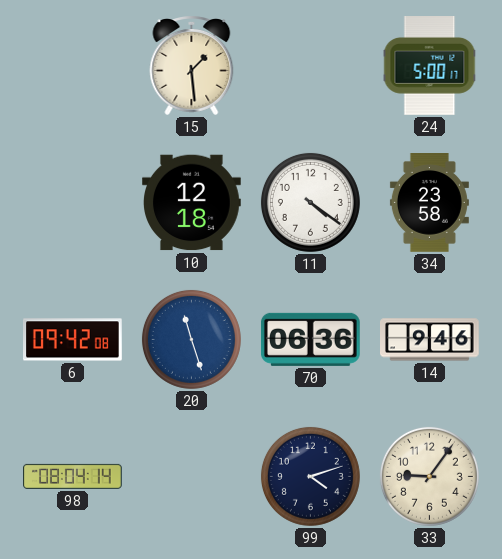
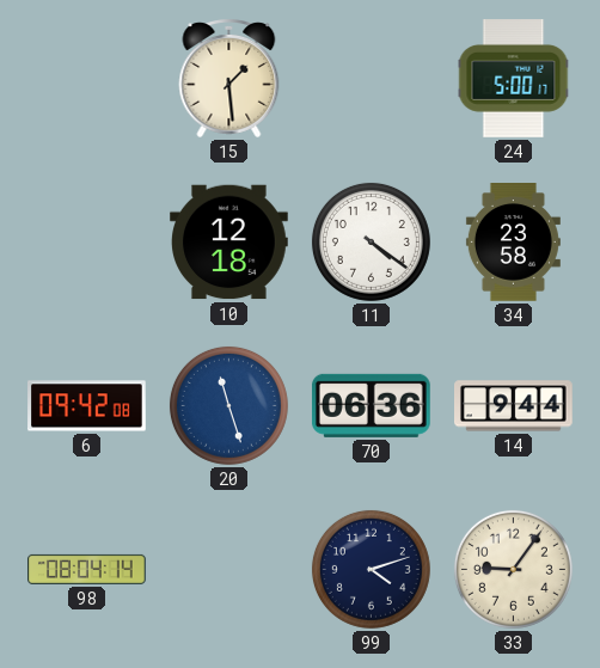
14: 9:46 -> 9:44 (514, 406)
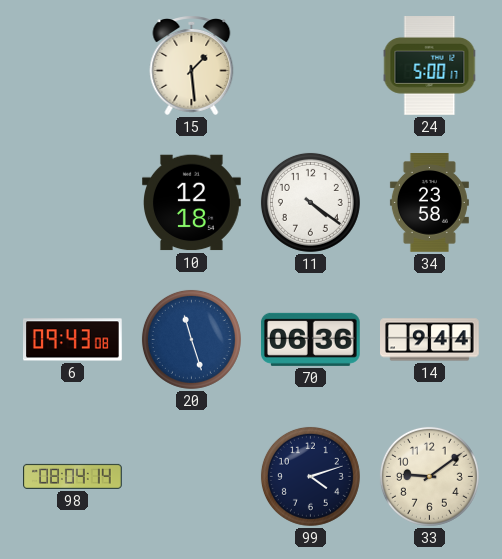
6: 09:42 -> 09:43 (73, 340)
33: 9:06 -> 9:09 (429, 476)
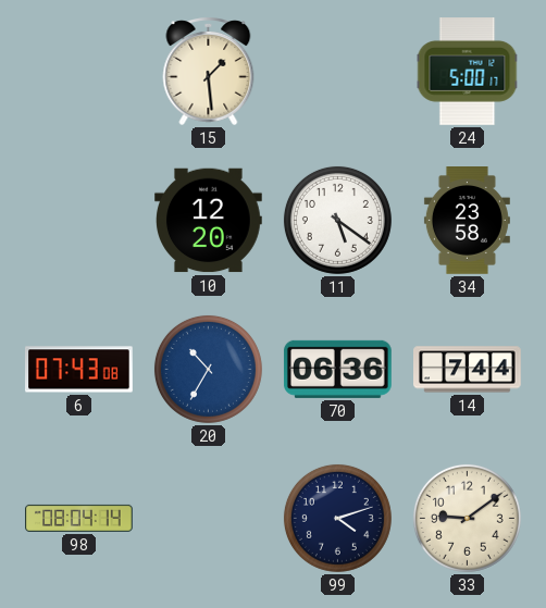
10: 12:18 -> 12:20 (209, 221)
11: 4:21 -> 5:21 (337, 220)
6: 09:43 -> 07:43 (79, 370)
20: 11:27 -> 10:35 (208, 369)
14: 9:44 -> 7:44 (468, 370)
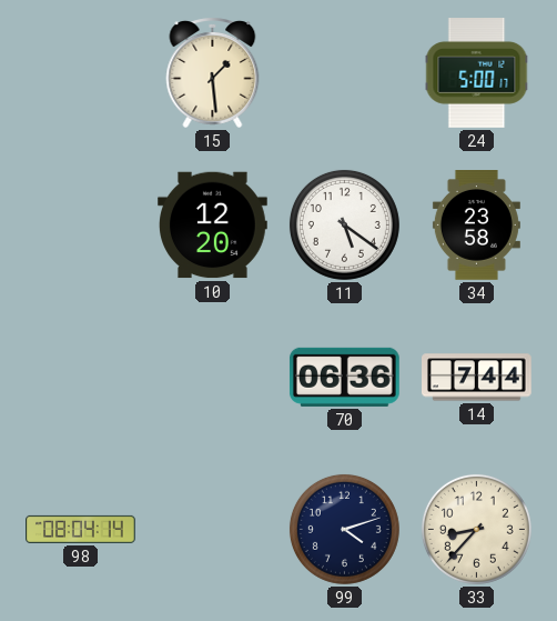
6: 07:43 -> none (79, 370)
20: 10:35 -> none (208, 369)
33: 9:09 -> 8:37 (476, 529)
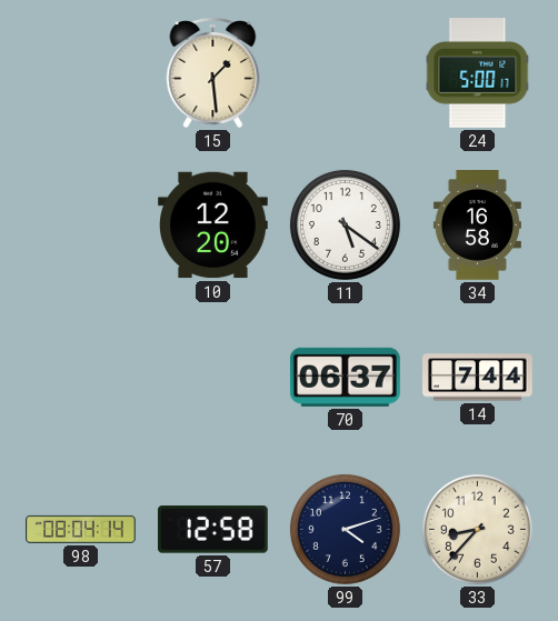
34: 23:58 -> 16:58 (477, 226)
70: 06:36 -> 06:37 (345, 377)
57: none -> 12:58 (212, 530)
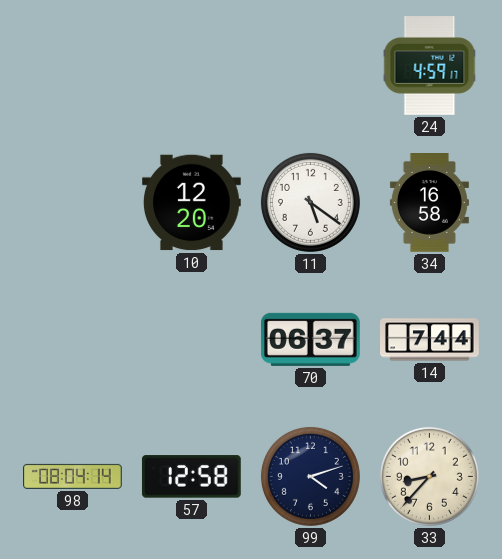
15: 1:29 -> none (213, 73)
24: 5:00 -> 4:59 (430, 66)
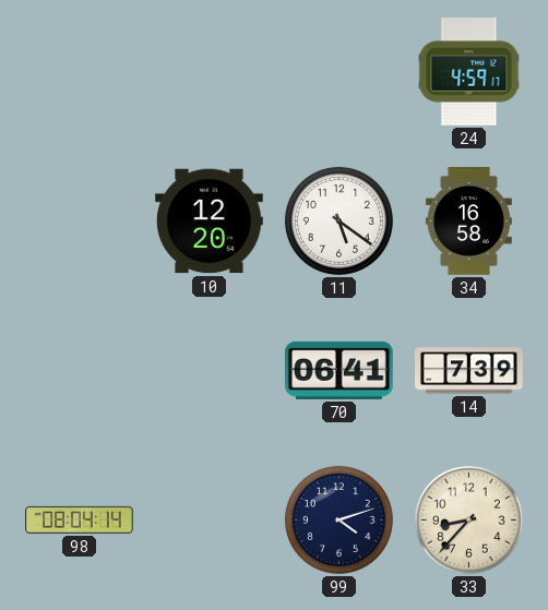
70: 06:37 -> 06:41 (338, 370)
14: 7:44 -> 7:39 (469, 371)
57: 12:58 -> none (191, 477)
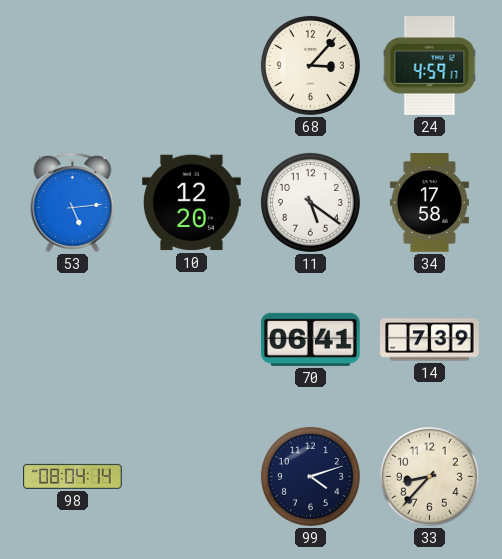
68: none -> 3:07 (310, 65)
53: none -> 5:14 (73, 203)
34: 16:58 -> 17:58 (429, 203)
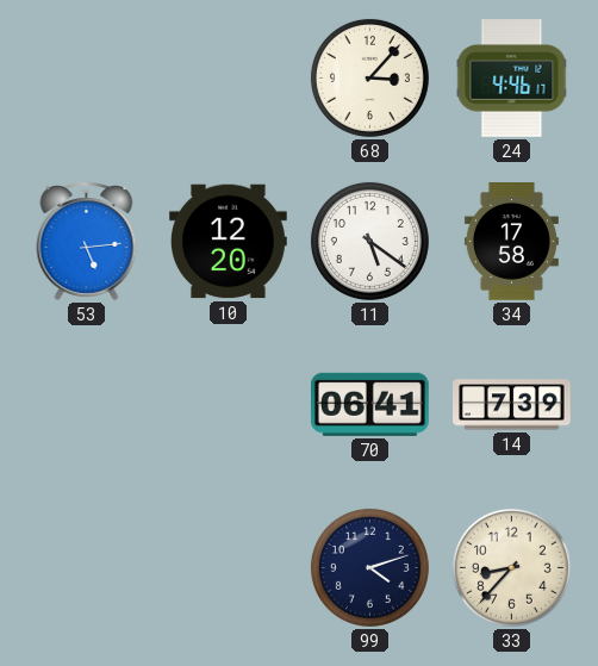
24: 4:59 -> 4:46 (512, 79)
98: 08:04 -> none (73, 476)
